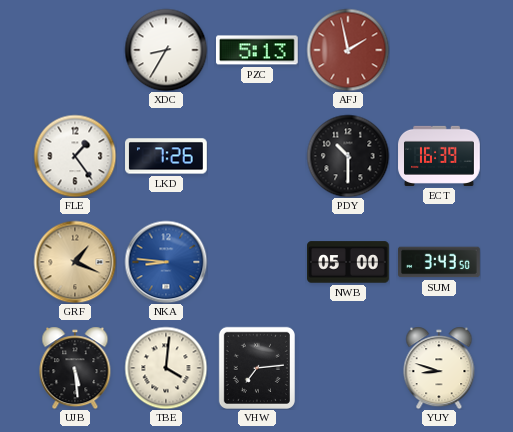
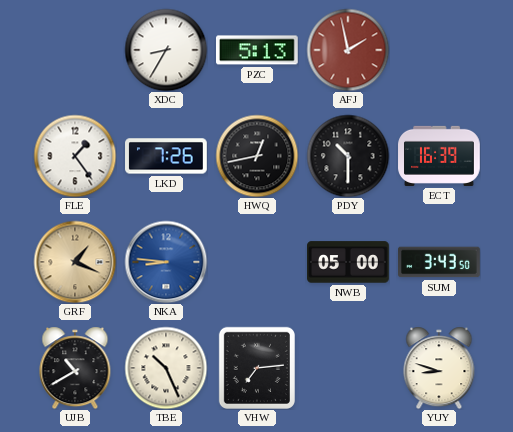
HWQ: none -> 12:43 (257, 156)
UJB: 5:29 -> 10:40 (75, 368)
TBE: 4:01 -> 10:26 (166, 368)
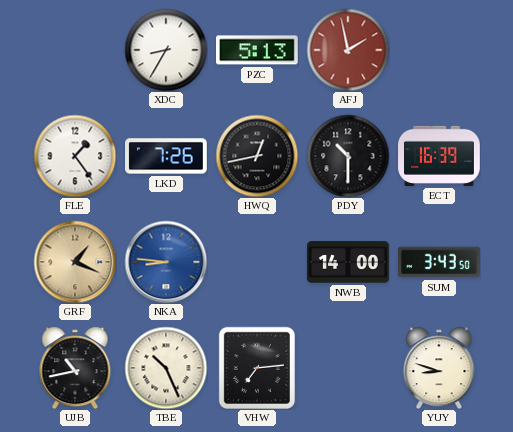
NWB: 05:00 -> 14:00 (348, 262)
UJB: 10:40 -> 10:43 (75, 368)
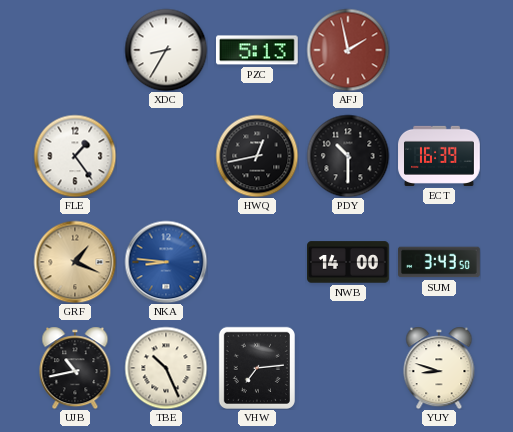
LKD: 7:26 -> none (166, 156)
